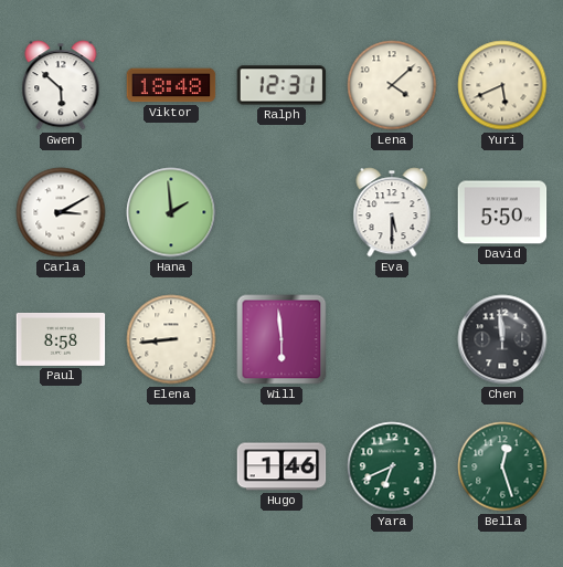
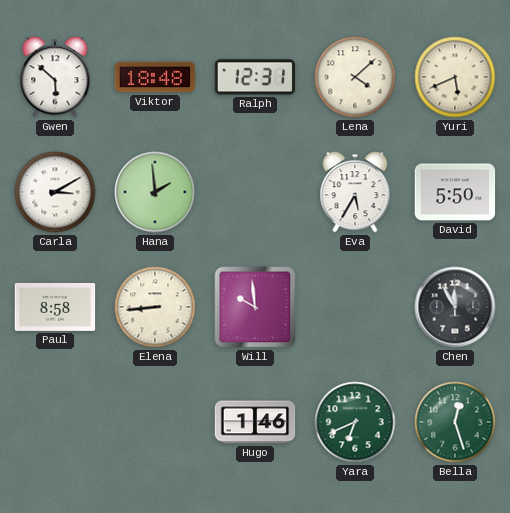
Eva: 5:30 -> 5:35 (355, 192)
Will: 5:59 -> 9:59 (255, 307)
Chen: 11:59 -> 11:55 (455, 307)
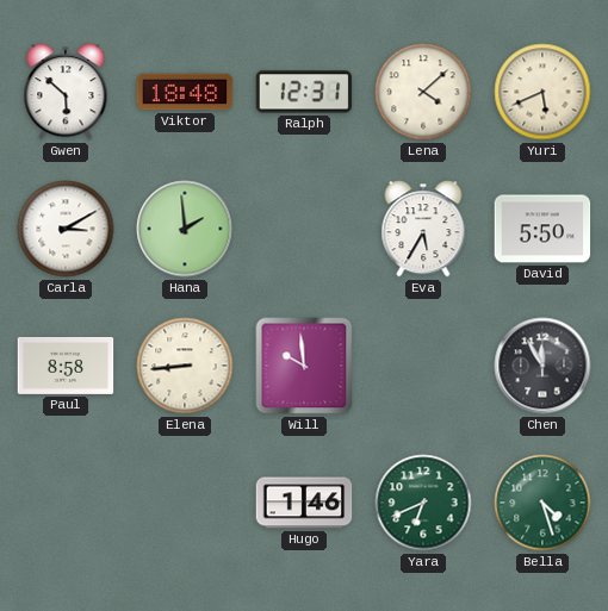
Bella: 12:27 -> 4:27 (542, 503)
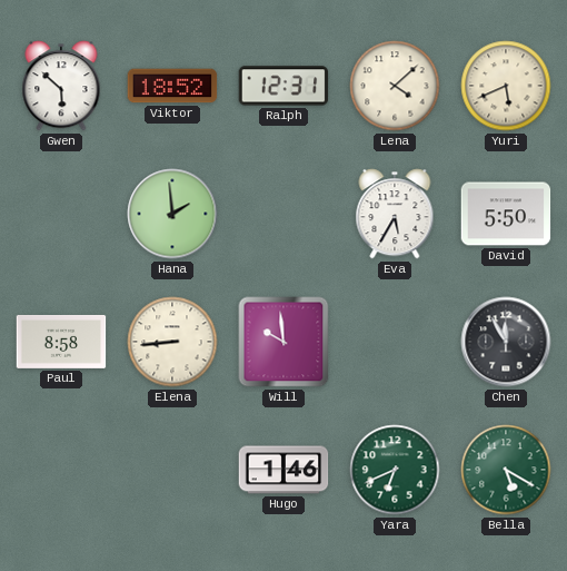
Viktor: 18:48 -> 18:52 (172, 86)
Carla: 3:10 -> none (66, 229)
Bella: 4:27 -> 5:20 (506, 470)
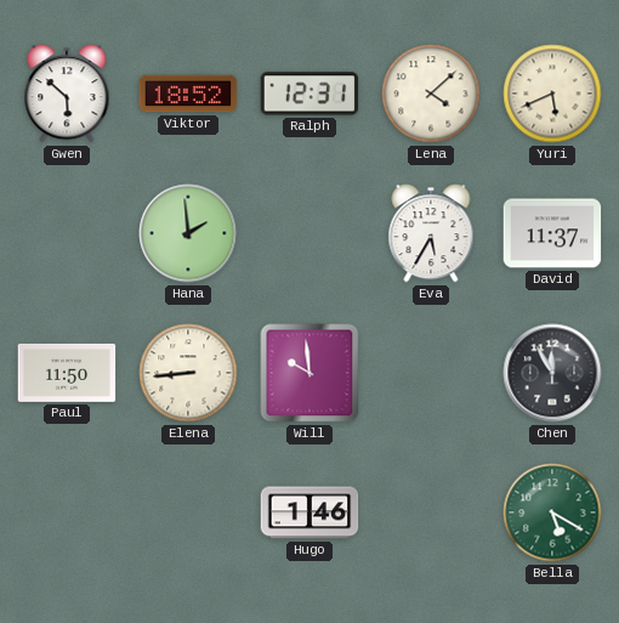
David: 5:50 -> 11:37 (552, 233)
Paul: 8:58 -> 11:50 (67, 373)
Yara: 6:41 -> none (395, 470)
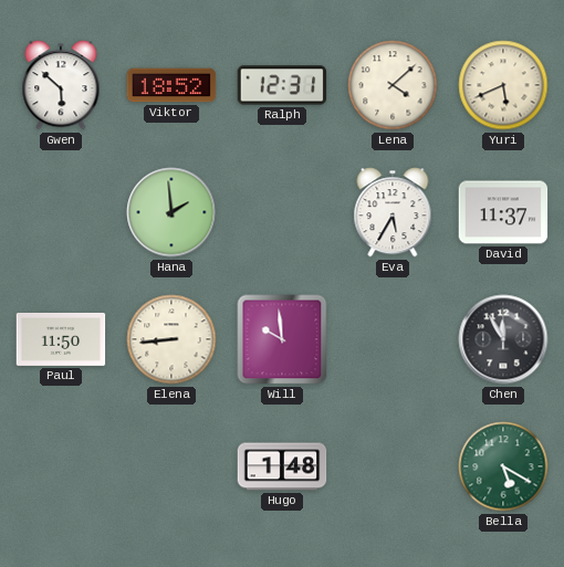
Hugo: 1:46 -> 1:48 (282, 466)
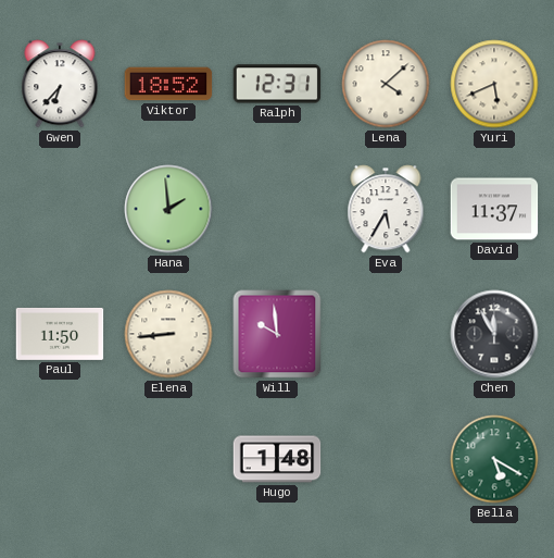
Gwen: 5:52 -> 6:37 (60, 84)
